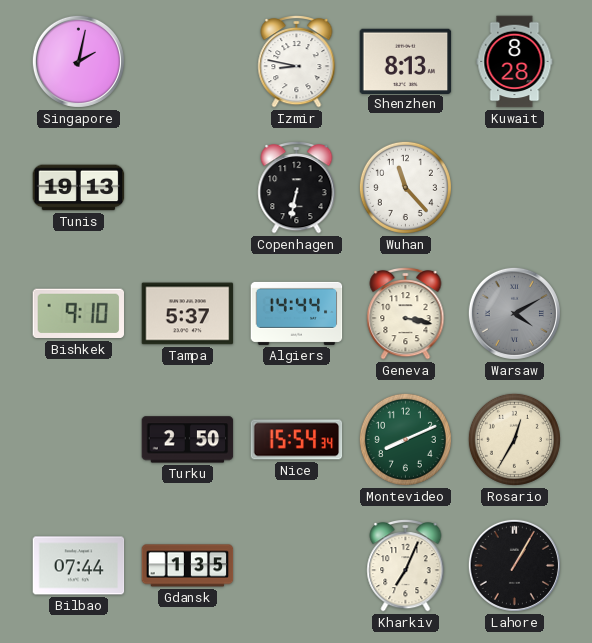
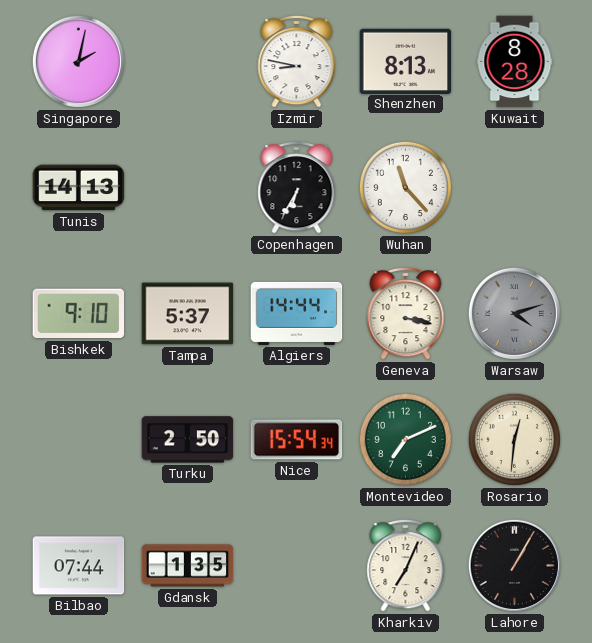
Tunis: 19:13 -> 14:13 (79, 188)
Copenhagen: 6:32 -> 6:35 (297, 187)
Warsaw: 4:10 -> 4:12 (514, 313)
Montevideo: 8:11 -> 7:11 (405, 439)
Rosario: 12:35 -> 12:31 (514, 439)
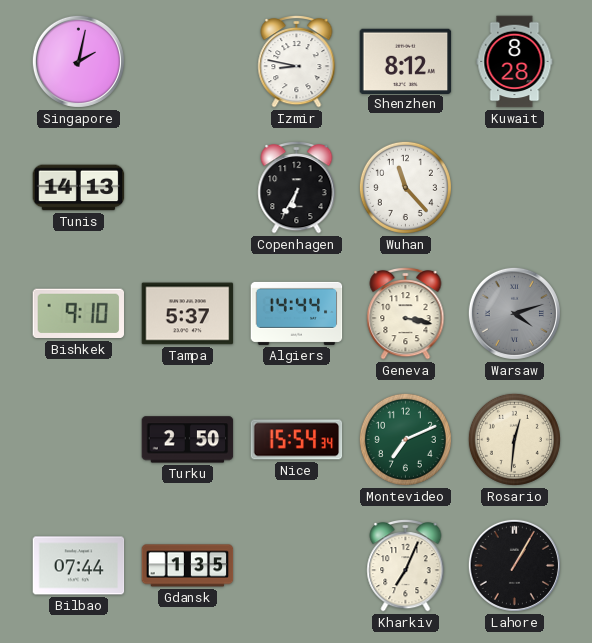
Shenzhen: 8:13 -> 8:12 (406, 61)
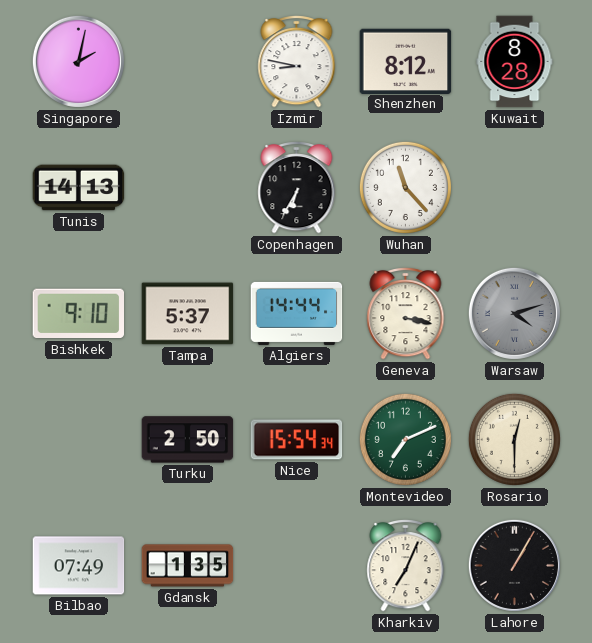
Rosario: 12:31 -> 12:30 (514, 439)
Bilbao: 07:44 -> 07:49 (79, 566)
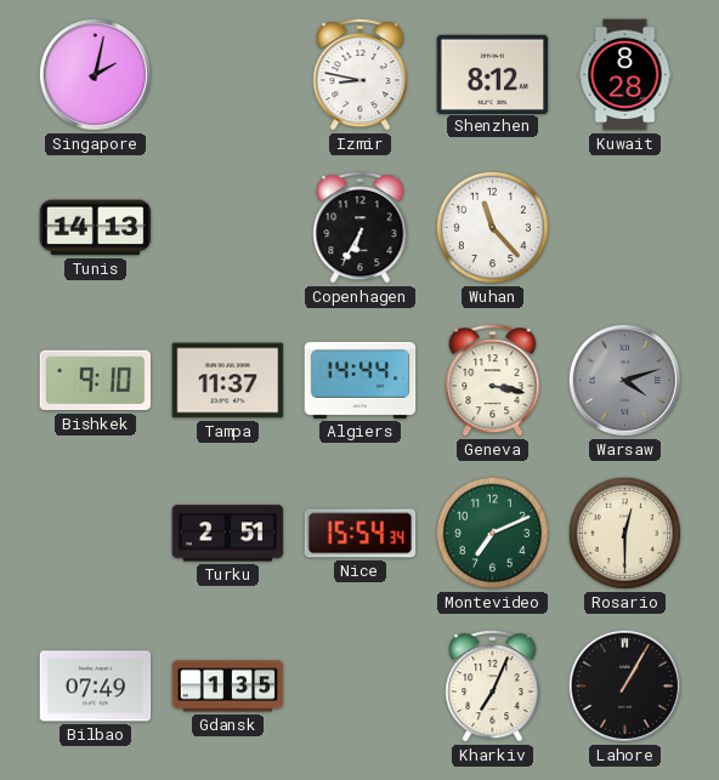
Tampa: 5:37 -> 11:37 (228, 381)
Turku: 2:50 -> 2:51 (228, 534)
